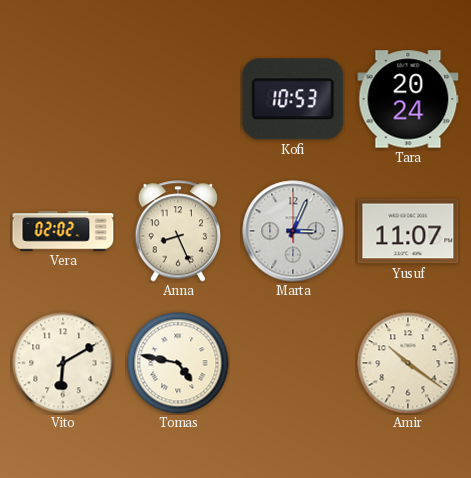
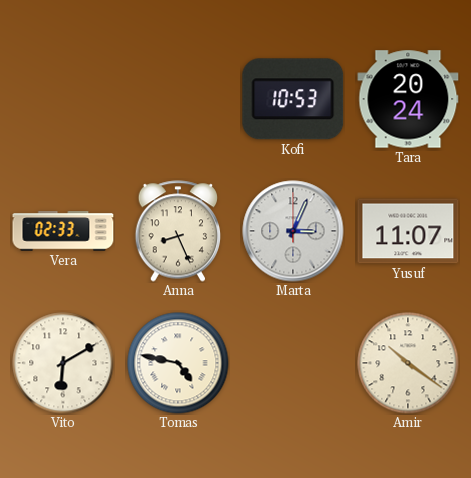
Vera: 02:02 -> 02:33 (63, 231)
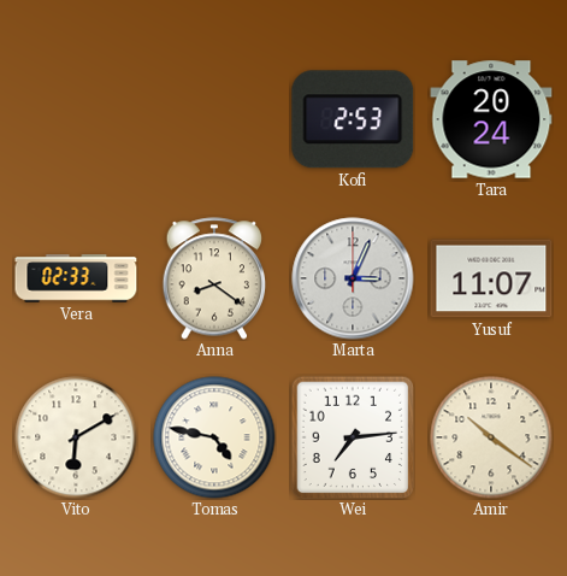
Kofi: 10:53 -> 2:53 (353, 119)
Anna: 8:26 -> 8:21 (214, 278)
Wei: none -> 7:14 (353, 437)
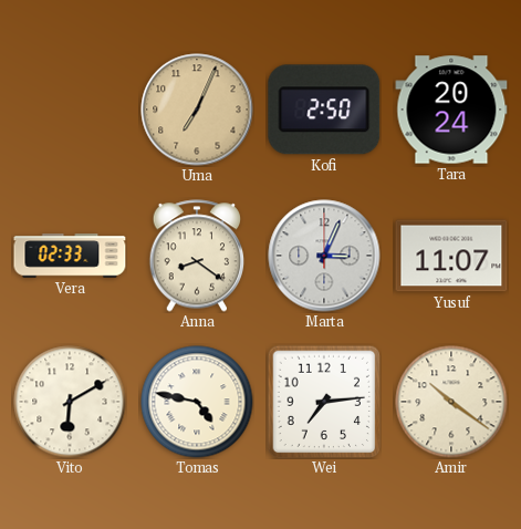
Uma: none -> 7:04 (197, 110)
Kofi: 2:53 -> 2:50 (324, 110)
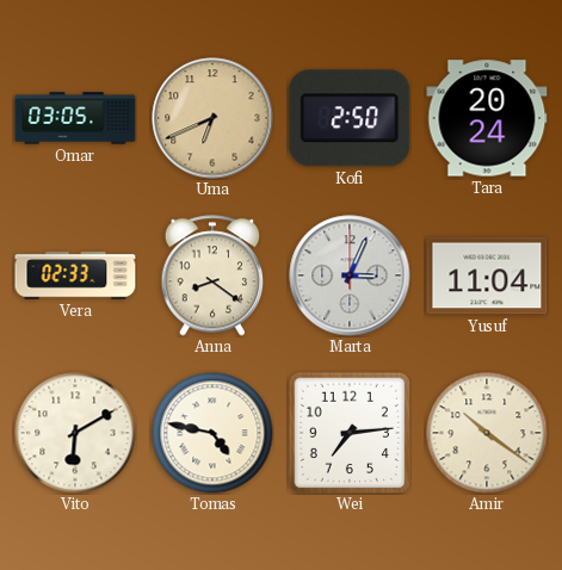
Omar: none -> 03:05 (75, 118)
Uma: 7:04 -> 6:41 (212, 118)
Yusuf: 11:07 -> 11:04 (487, 275)
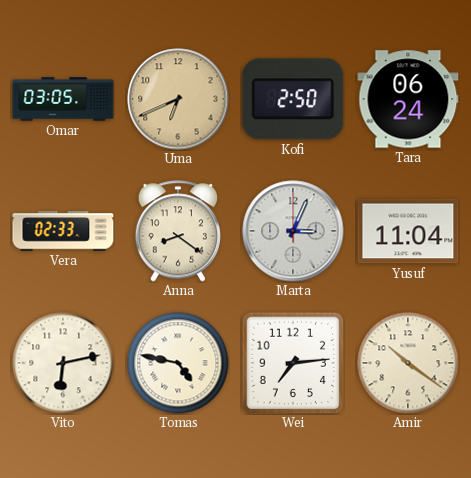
Tara: 20:24 -> 06:24 (408, 99)
Vito: 6:10 -> 6:13 (63, 363)
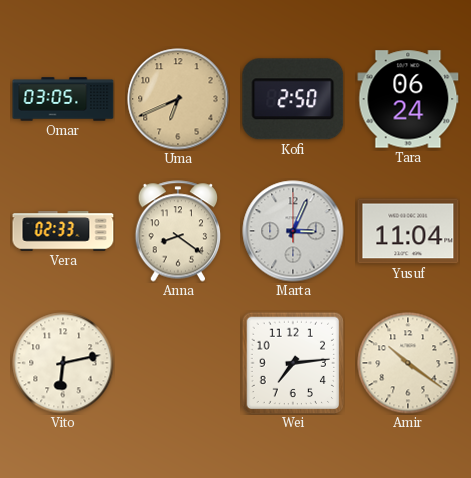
Tomas: 4:47 -> none (178, 363)
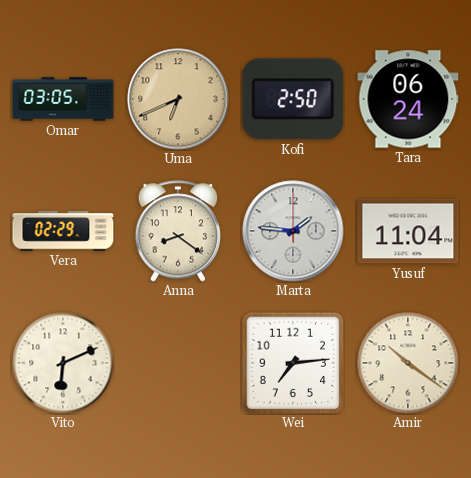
Vera: 02:33 -> 02:29 (63, 231)
Marta: 3:04 -> 1:46 (293, 231)
Vito: 6:13 -> 6:11 (63, 363)
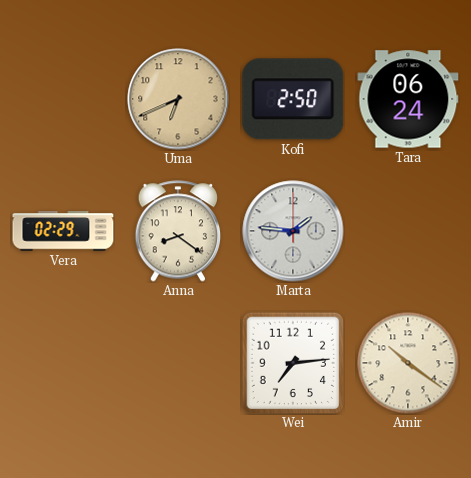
Omar: 03:05 -> none (63, 99)
Yusuf: 11:04 -> none (408, 231)
Vito: 6:11 -> none (63, 363)
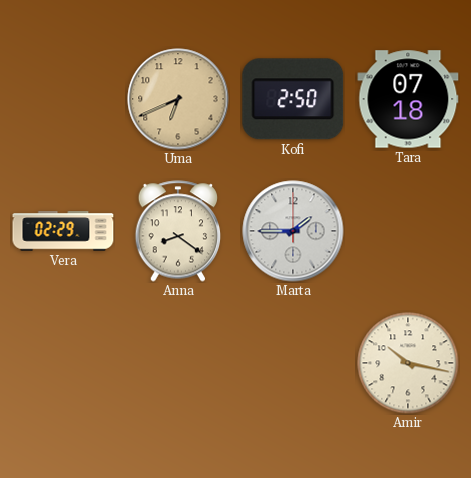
Tara: 06:24 -> 07:18 (408, 99)
Marta: 1:46 -> 1:45 (293, 231)
Wei: 7:14 -> none (293, 363)
Amir: 10:21 -> 10:17 (408, 363)
